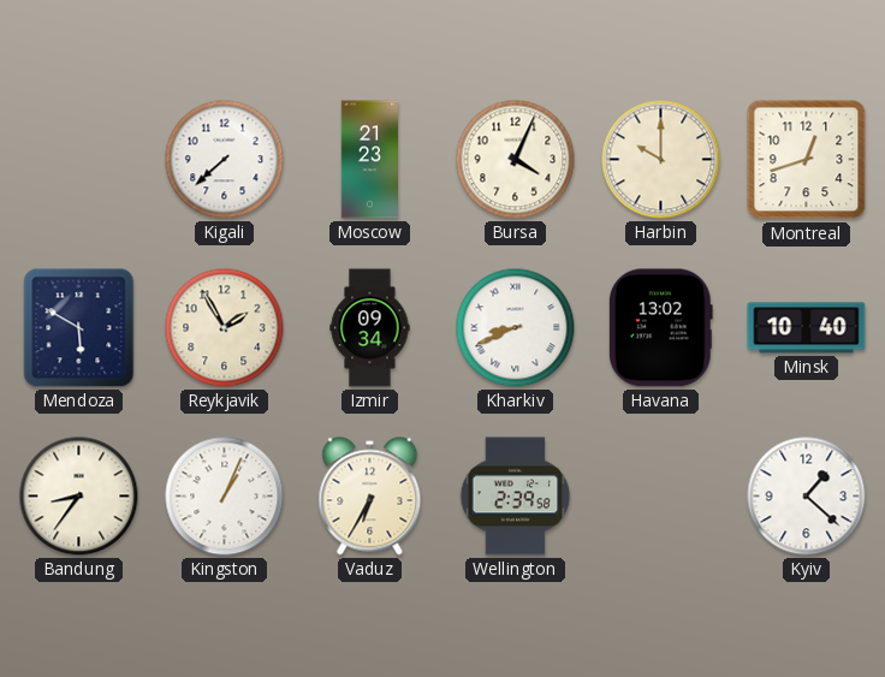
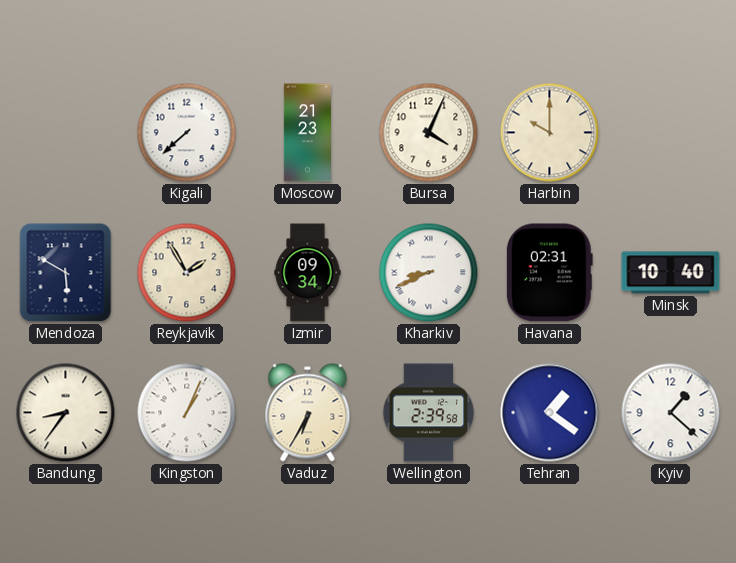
Montreal: 12:42 -> none (807, 160)
Havana: 13:02 -> 02:31 (549, 273)
Tehran: none -> 1:21 (550, 413)
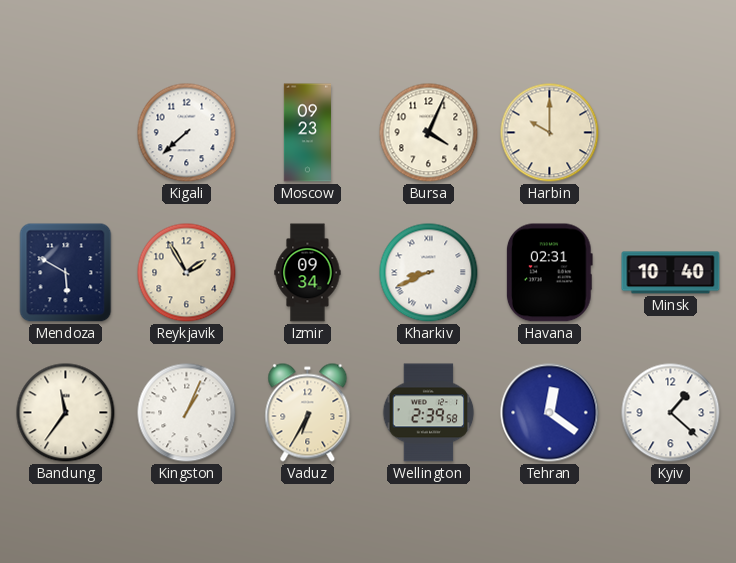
Moscow: 21:23 -> 09:23 (307, 133)
Bandung: 8:36 -> 11:36 (66, 413)
Tehran: 1:21 -> 12:21 (550, 413)
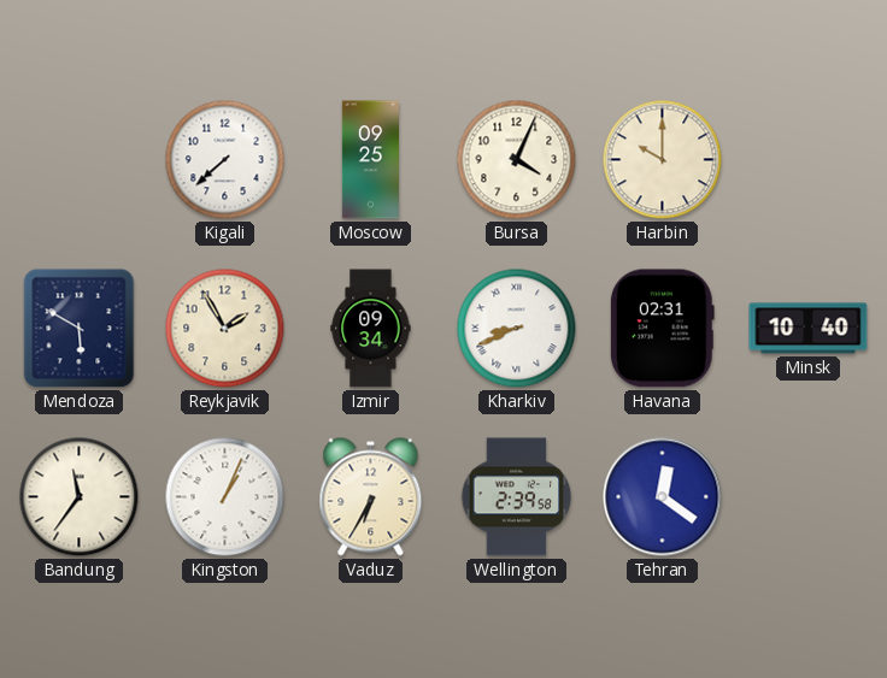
Moscow: 09:23 -> 09:25 (370, 160)
Kyiv: 1:22 -> none (671, 413)
